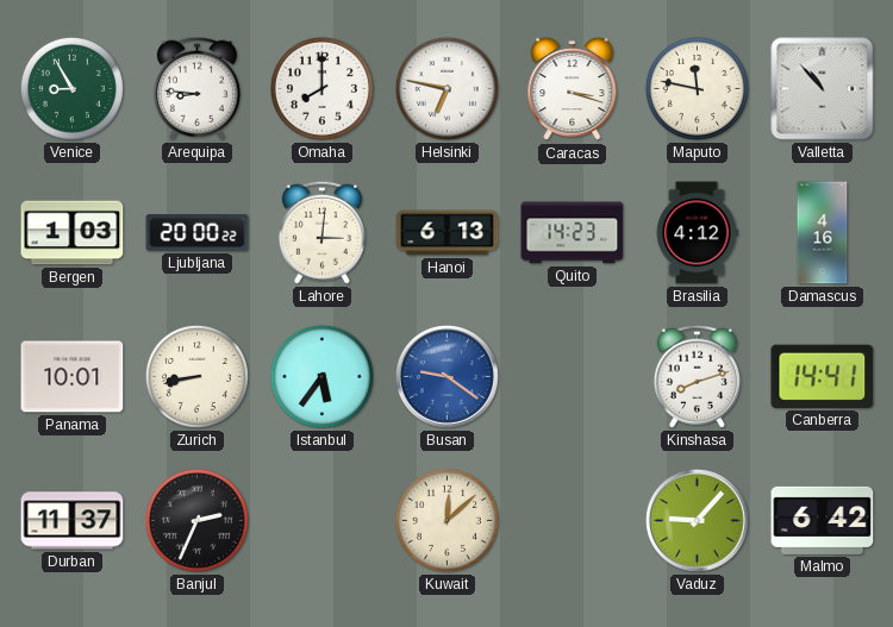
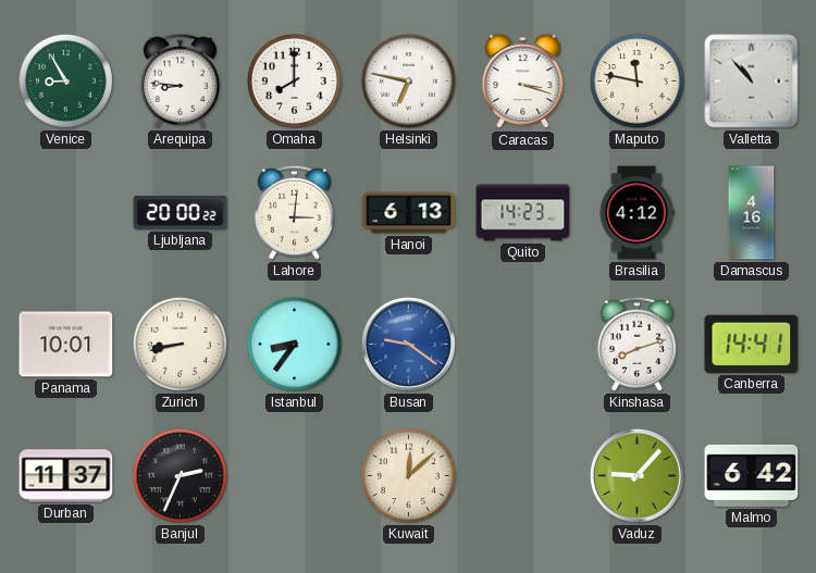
Bergen: 1:03 -> none (73, 233)
Istanbul: 5:36 -> 8:36 (294, 344)
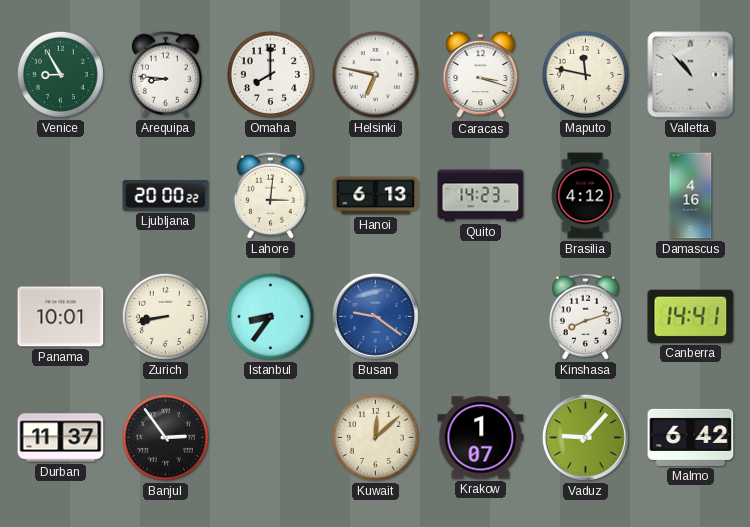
Banjul: 2:34 -> 2:54 (165, 437)
Krakow: none -> 1:07 (481, 438)
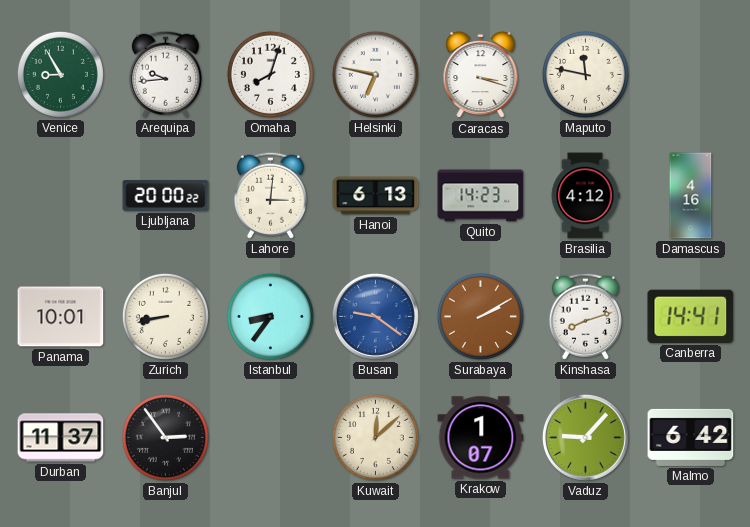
Arequipa: 8:46 -> 9:44 (165, 74)
Omaha: 8:00 -> 8:03 (270, 74)
Valletta: 10:53 -> none (691, 75)
Surabaya: none -> 2:10 (480, 316)
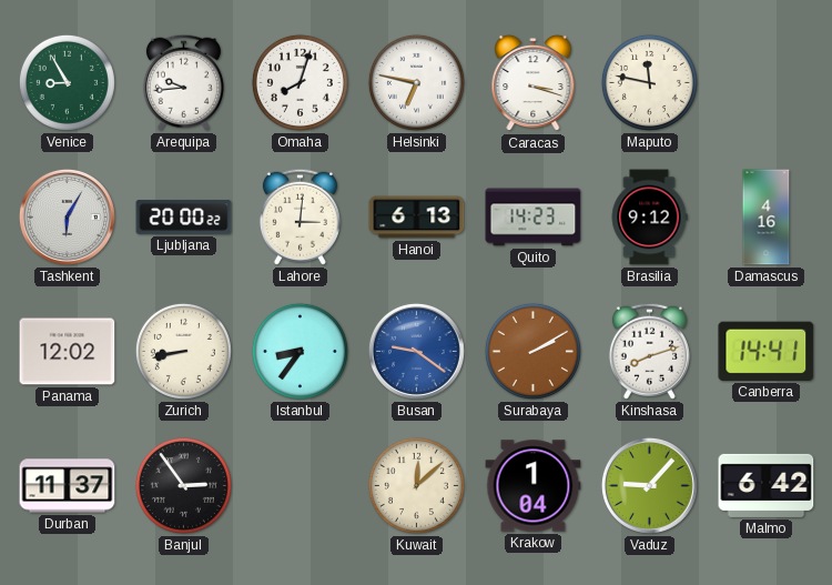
Tashkent: none -> 6:05 (67, 216)
Brasilia: 4:12 -> 9:12 (649, 218)
Panama: 10:01 -> 12:02 (68, 352)
Krakow: 1:07 -> 1:04 (534, 486)
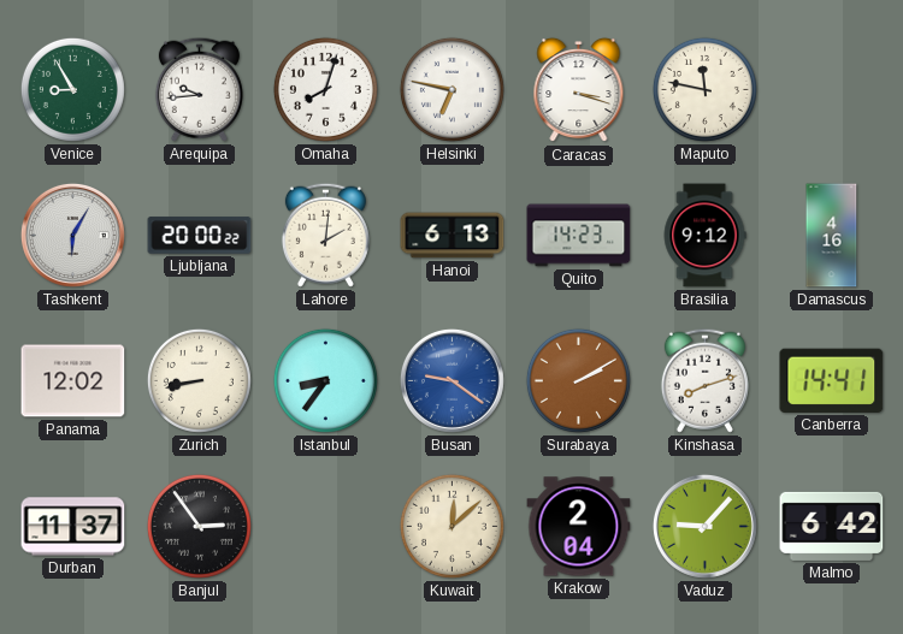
Lahore: 3:01 -> 2:01 (325, 235)
Krakow: 1:04 -> 2:04 (579, 527)
